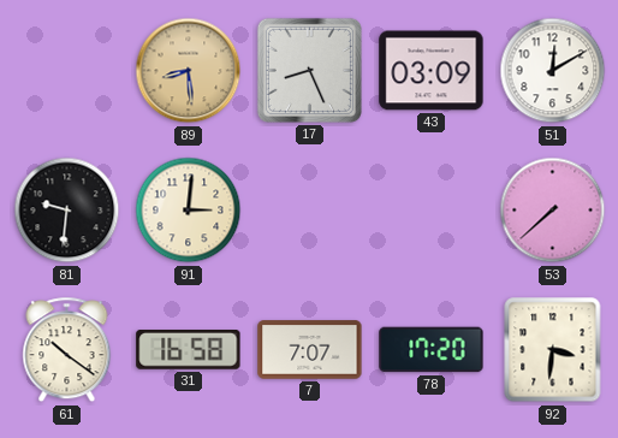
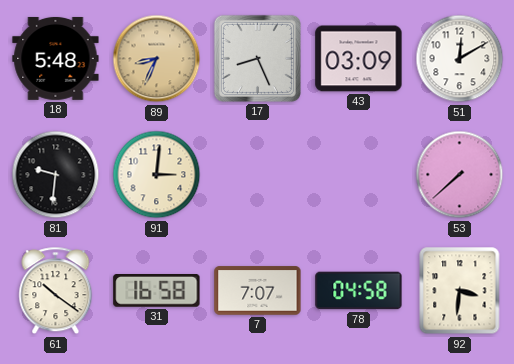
18: none -> 5:48 (56, 58)
89: 8:29 -> 8:34 (157, 59)
78: 17:20 -> 04:58 (359, 291)
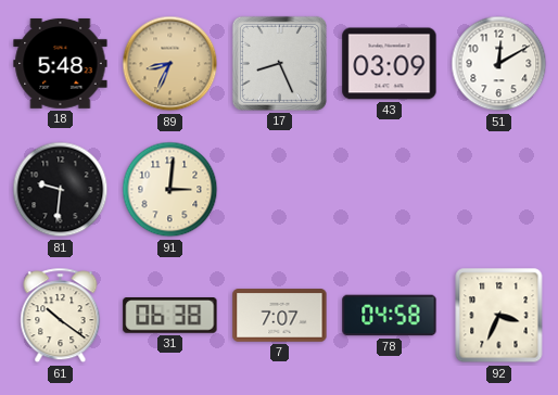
53: 7:38 -> none (460, 175)
31: 16:58 -> 06:38 (170, 316)
92: 3:31 -> 3:34 (499, 316)
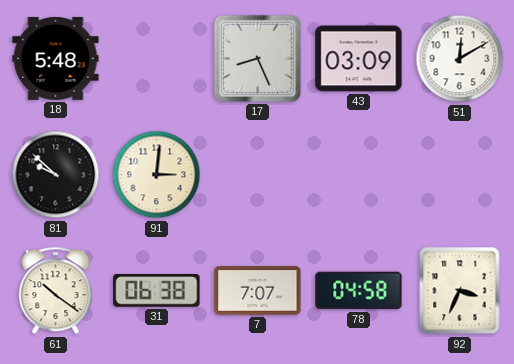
89: 8:34 -> none (170, 64)
81: 9:31 -> 9:52 (56, 175)
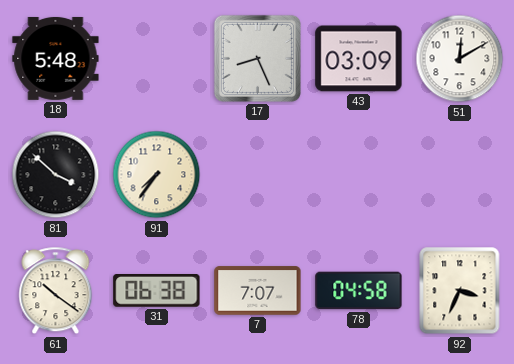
81: 9:52 -> 3:52 (56, 175)
91: 3:01 -> 7:36 (157, 175)
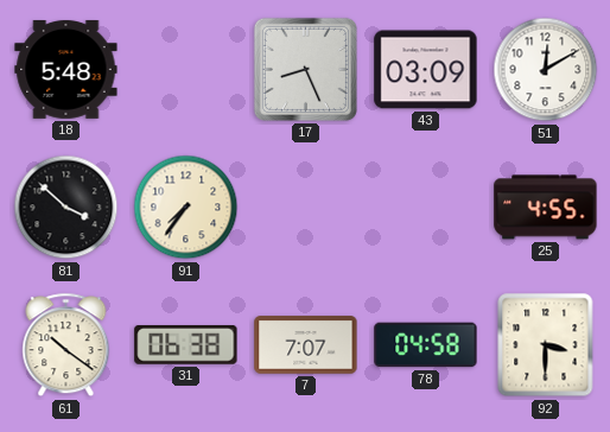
25: none -> 4:55 (546, 208)
92: 3:34 -> 3:30 (546, 345)
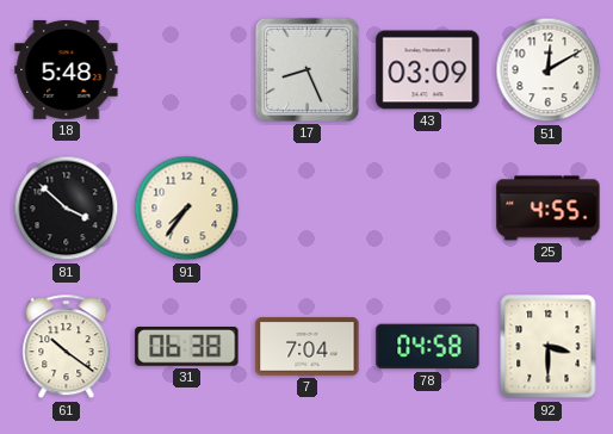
7: 7:07 -> 7:04 (308, 347)
